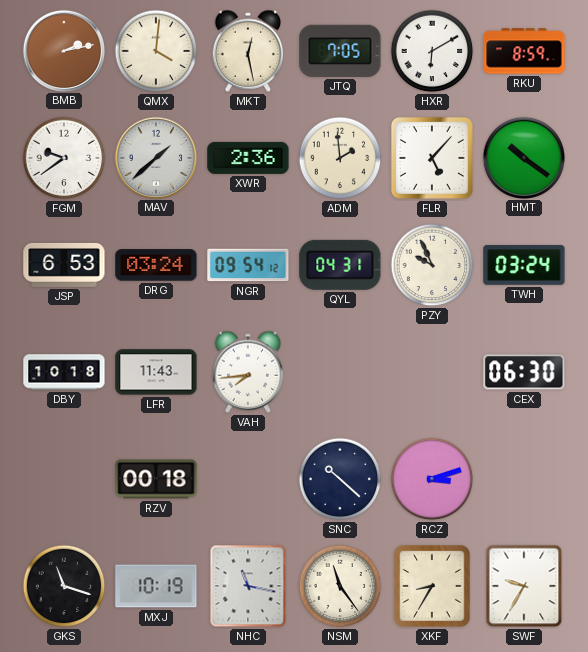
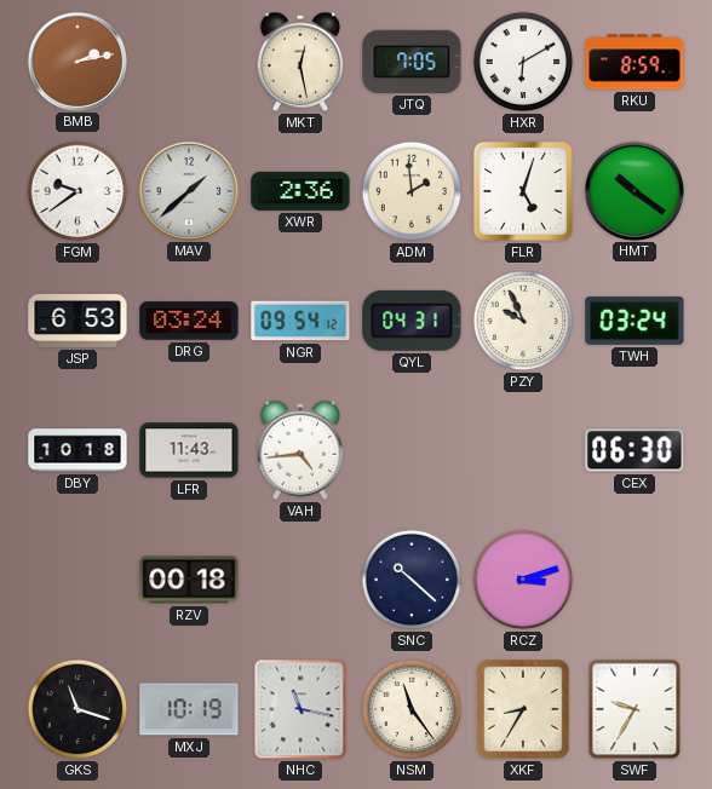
QMX: 4:01 -> none (156, 51)
FLR: 5:07 -> 5:03 (523, 191)
VAH: 7:44 -> 4:44 (300, 450)
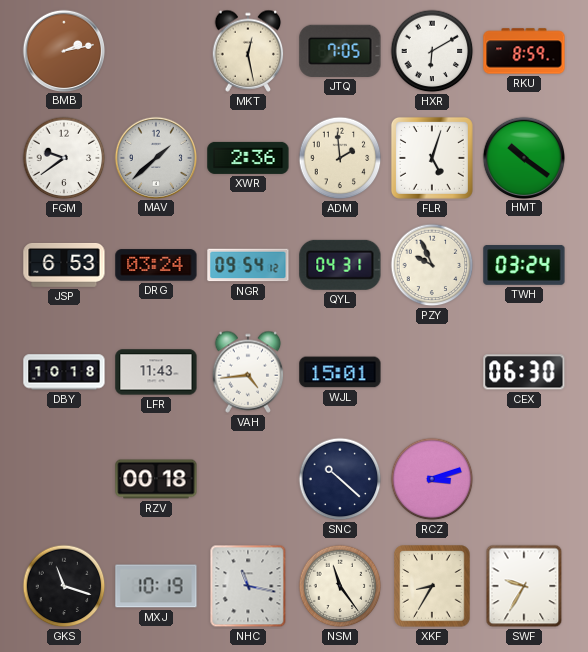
WJL: none -> 15:01 (340, 372)
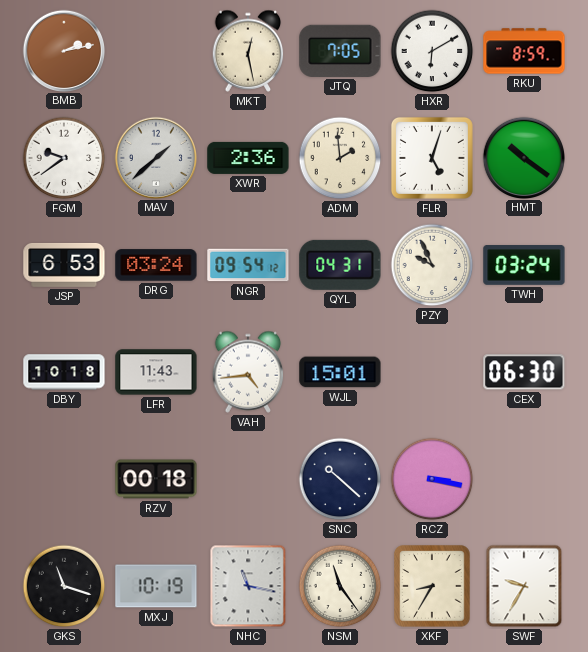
RCZ: 3:12 -> 3:17 (432, 479)
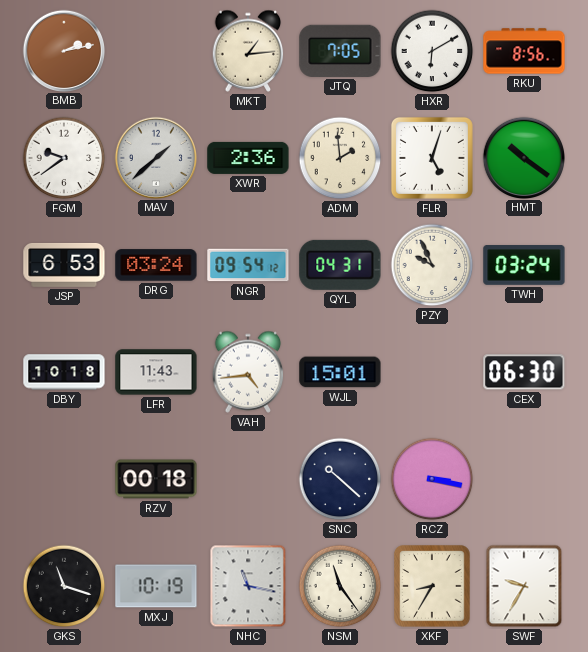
MKT: 12:28 -> 1:14 (248, 51)
RKU: 8:59 -> 8:56 (524, 51)
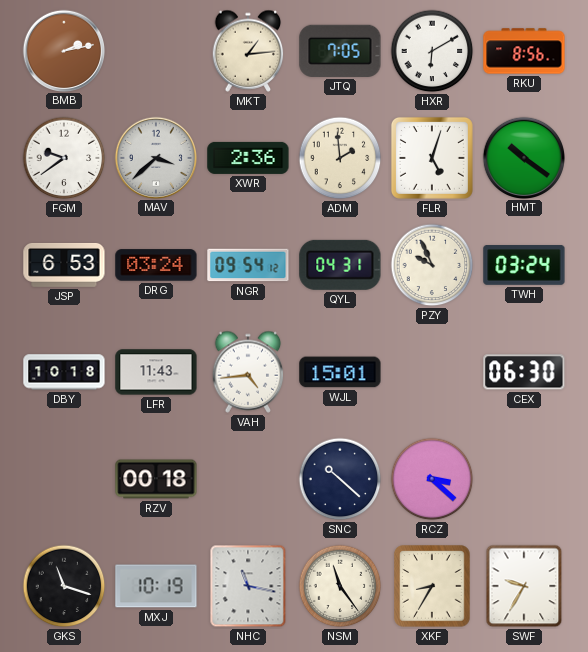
MAV: 1:38 -> 3:38 (155, 157)
RCZ: 3:17 -> 3:22 (432, 479)
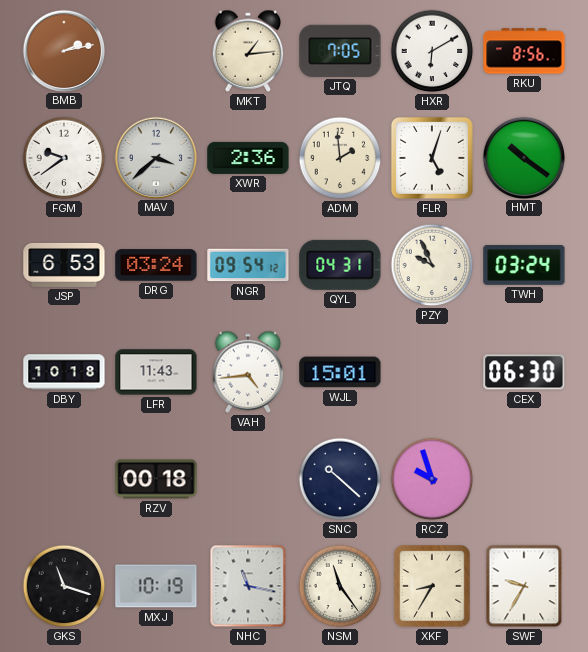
RCZ: 3:22 -> 9:57 (432, 479)
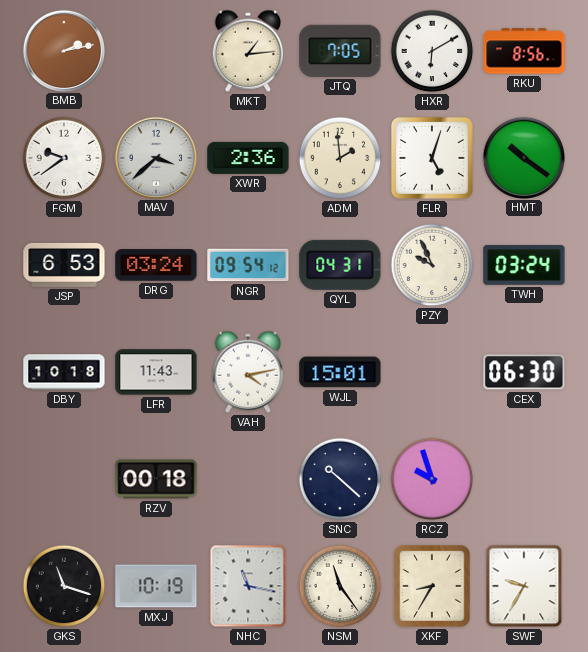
VAH: 4:44 -> 4:13 (248, 372)
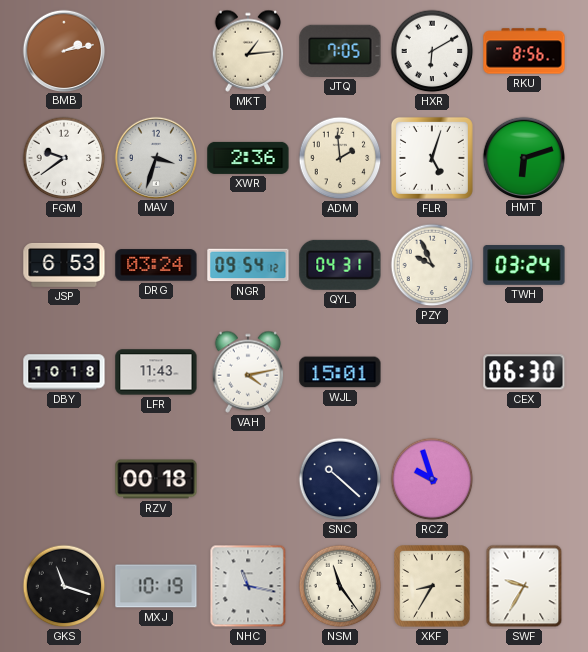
MAV: 3:38 -> 3:33 (155, 157)
HMT: 10:21 -> 6:12 (523, 157)
